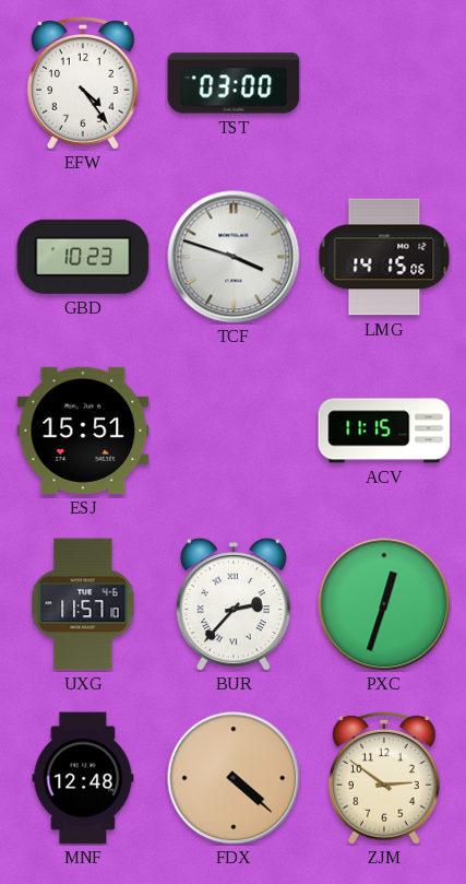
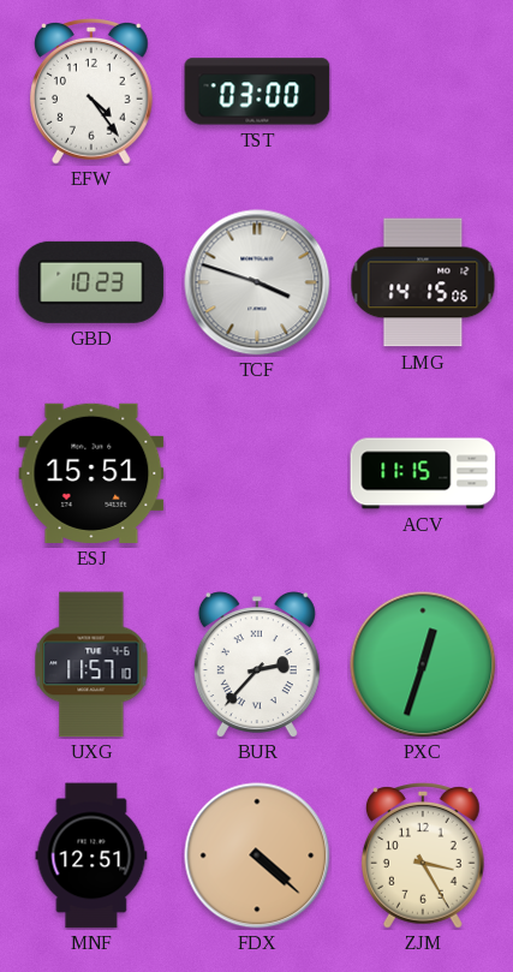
MNF: 12:48 -> 12:51 (91, 855)
ZJM: 2:51 -> 3:25 (423, 857)
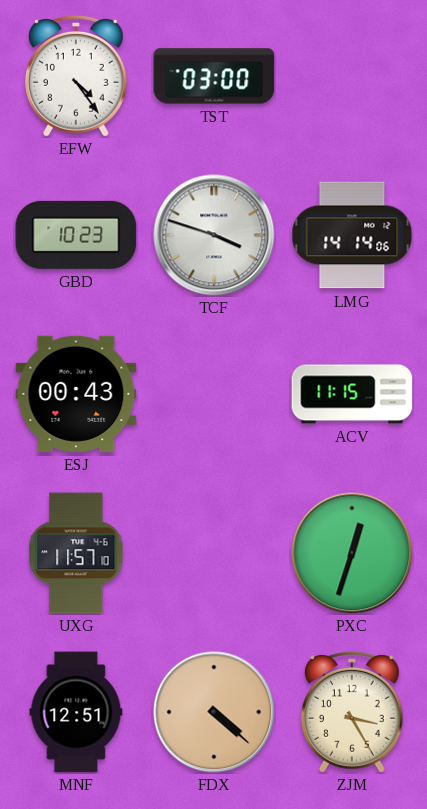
LMG: 14:15 -> 14:14 (352, 235)
ESJ: 15:51 -> 00:43 (76, 394)
BUR: 2:37 -> none (257, 664)
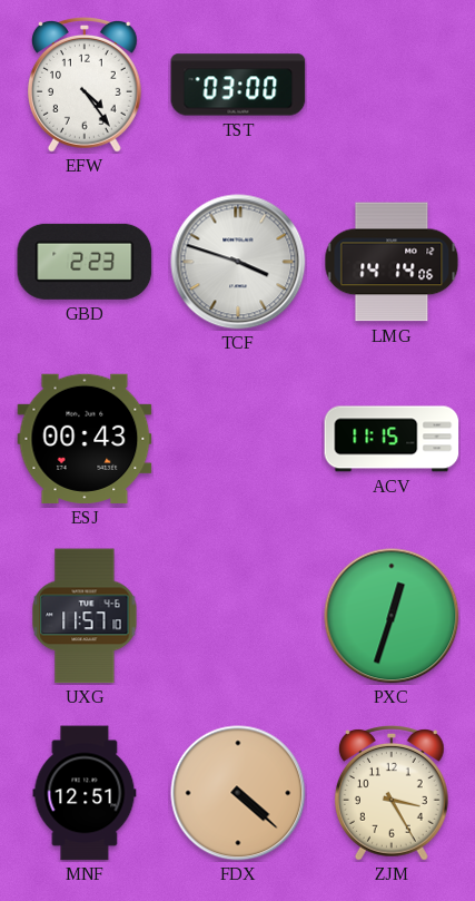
GBD: 10:23 -> 2:23 (85, 262)
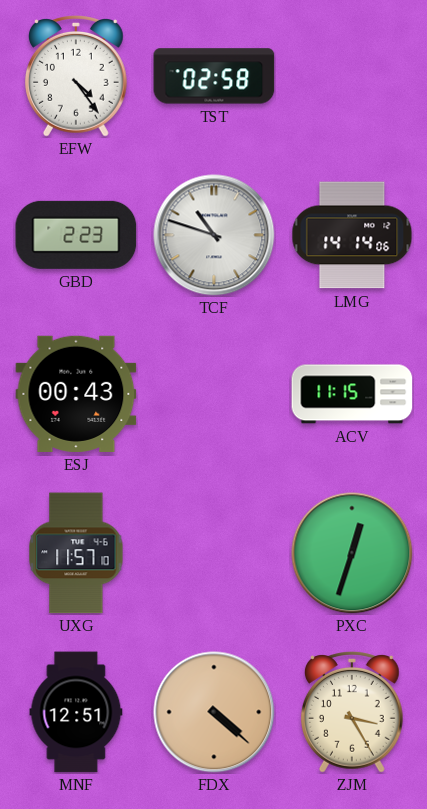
TST: 03:00 -> 02:58 (214, 76)
TCF: 3:48 -> 10:48 (214, 235)
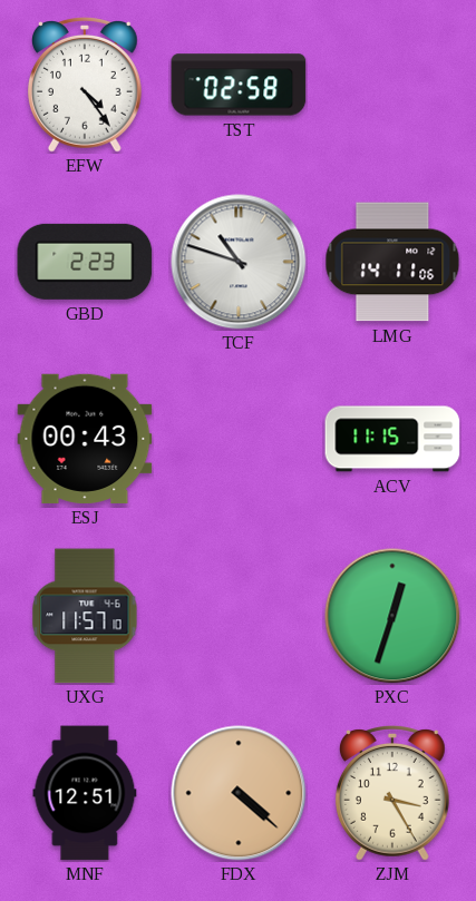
LMG: 14:14 -> 14:11 (392, 262)
